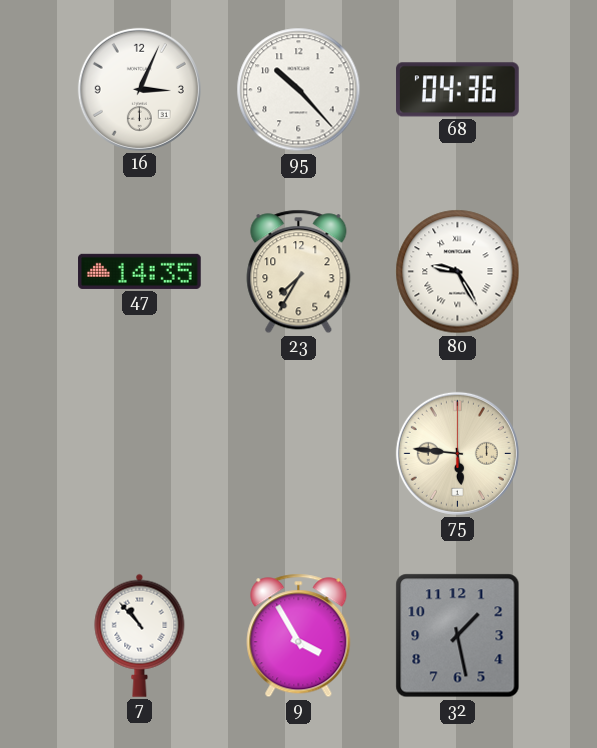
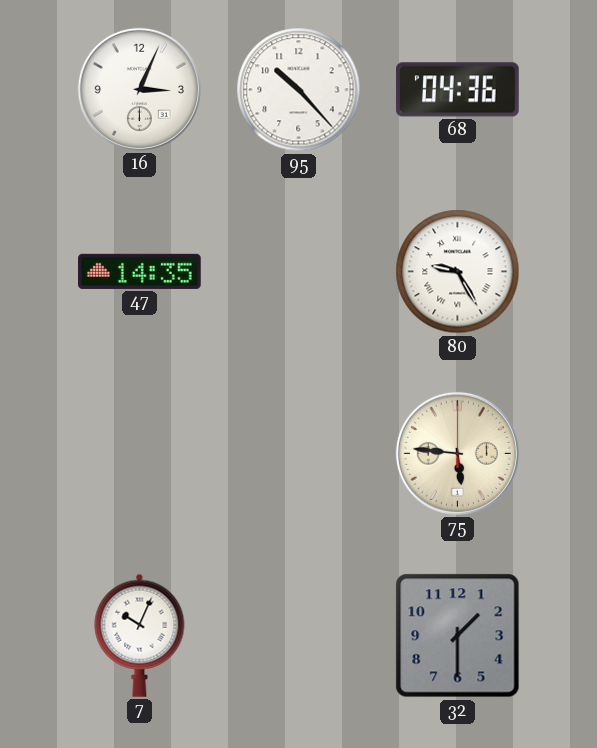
23: 7:35 -> none (299, 272)
7: 10:53 -> 10:04 (140, 635)
9: 3:55 -> none (299, 636)
32: 1:28 -> 1:30 (458, 636)
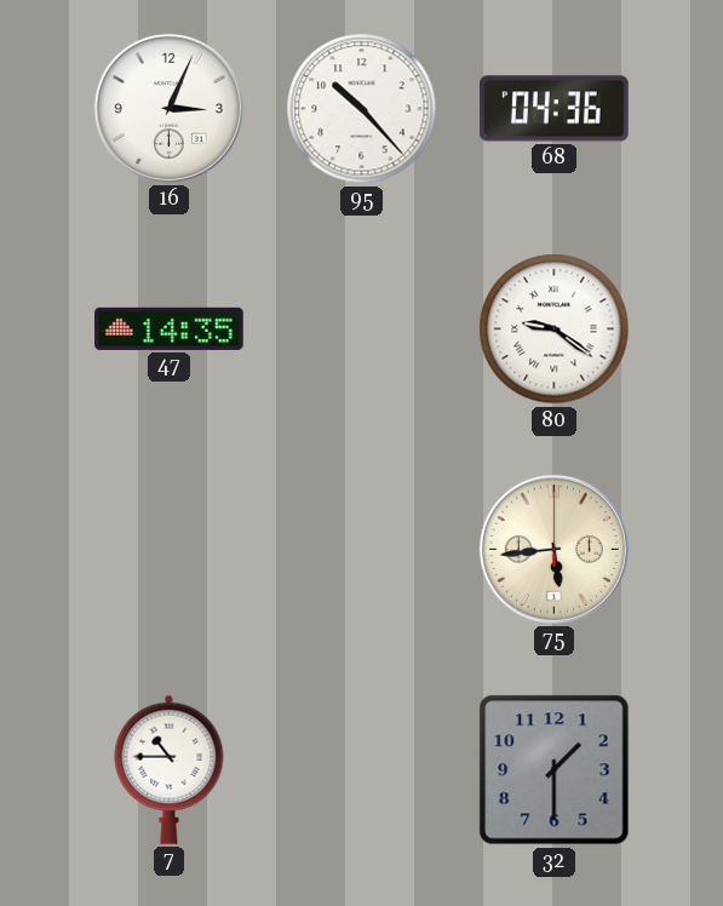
80: 9:25 -> 9:21 (555, 329)
75: 5:46 -> 5:44 (553, 549)
7: 10:04 -> 10:45 (170, 769)
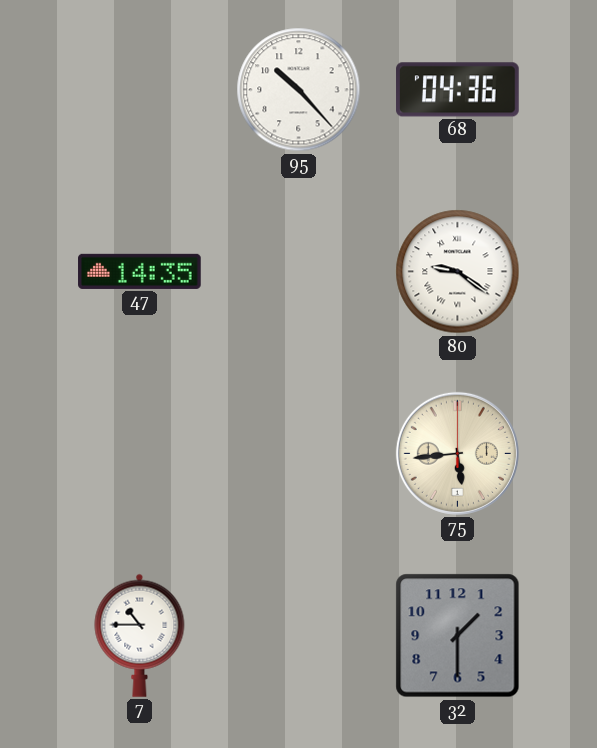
16: 3:04 -> none (168, 108)
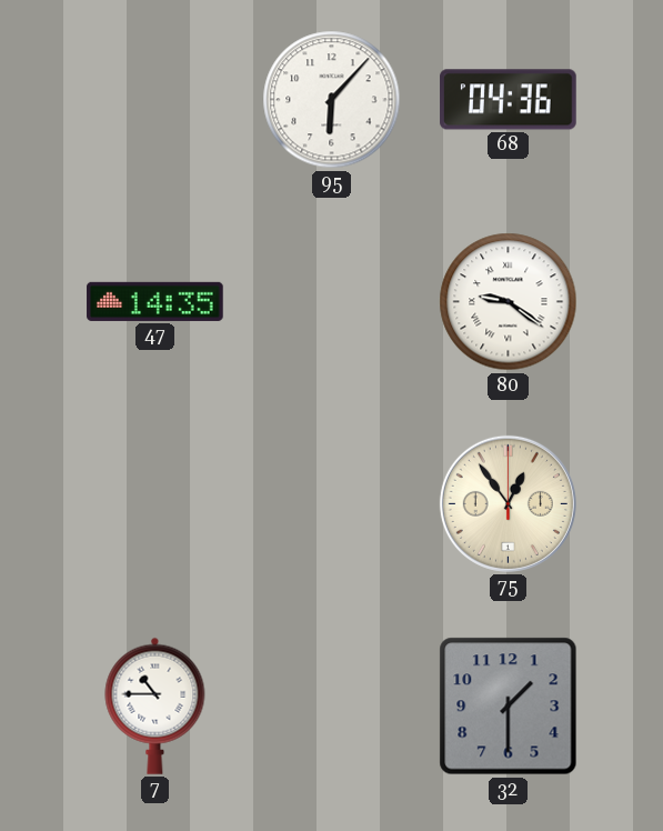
95: 10:23 -> 6:07 (332, 100)
75: 5:44 -> 12:54 (508, 503)
